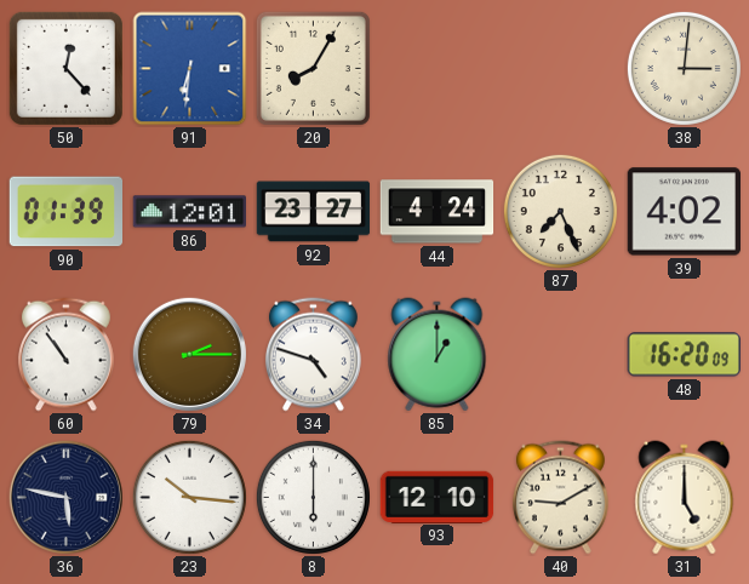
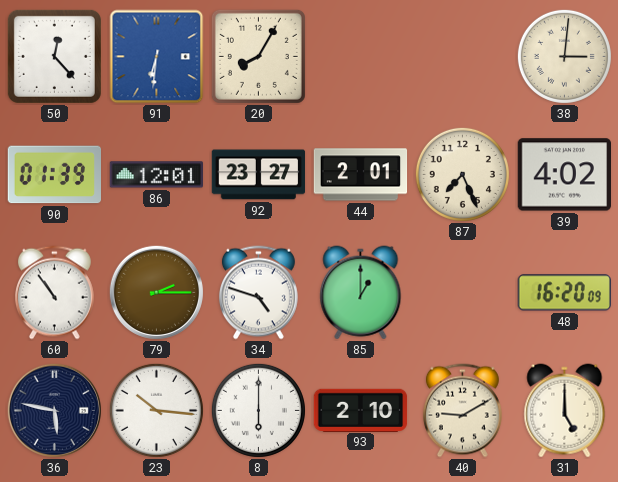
44: 4:24 -> 2:01 (361, 175)
93: 12:10 -> 2:10 (361, 410)
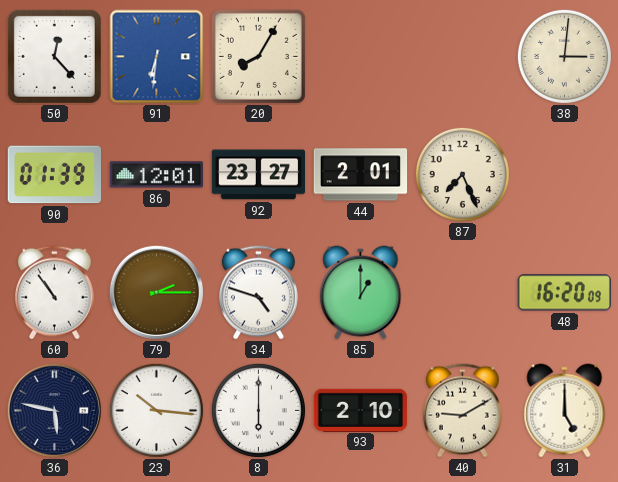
39: 4:02 -> none (564, 175)
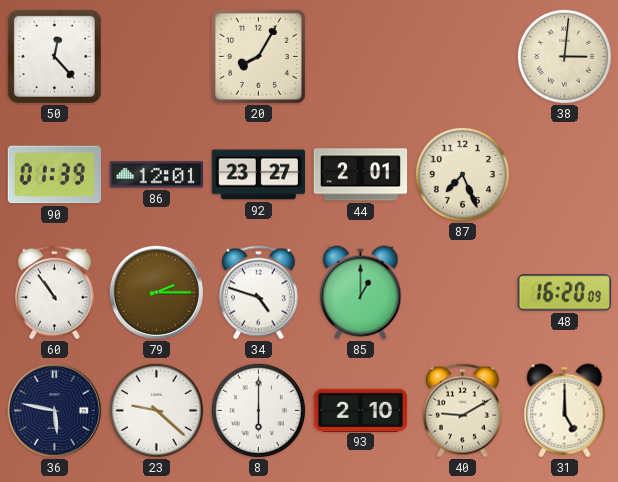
91: 6:31 -> none (157, 57)
23: 10:16 -> 9:22 (156, 410)
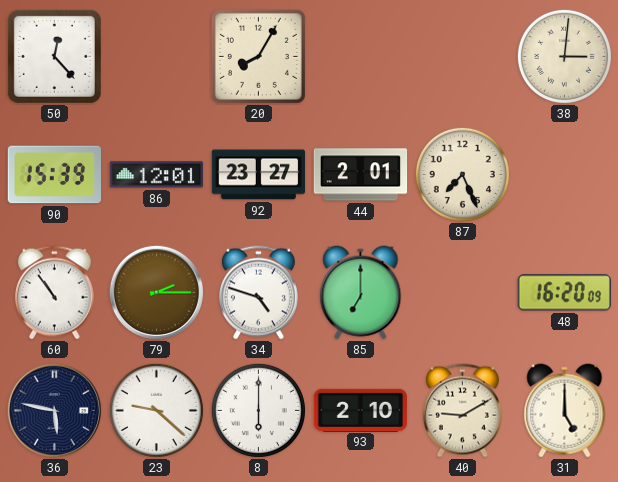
90: 01:39 -> 15:39 (55, 175)
85: 1:00 -> 7:00 (361, 293)
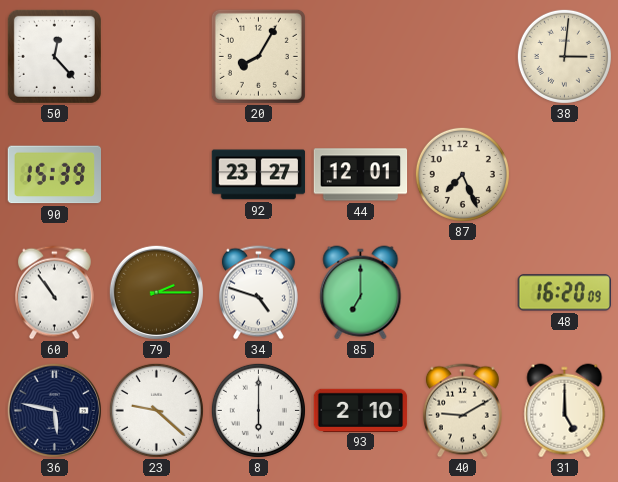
86: 12:01 -> none (157, 175)
44: 2:01 -> 12:01 (361, 175)
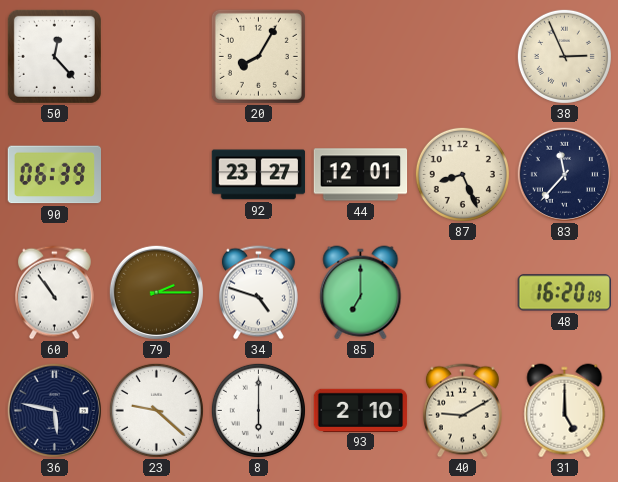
38: 3:01 -> 2:56 (564, 56)
90: 15:39 -> 06:39 (55, 175)
87: 7:26 -> 8:26 (462, 174)
83: none -> 11:37 (564, 174)
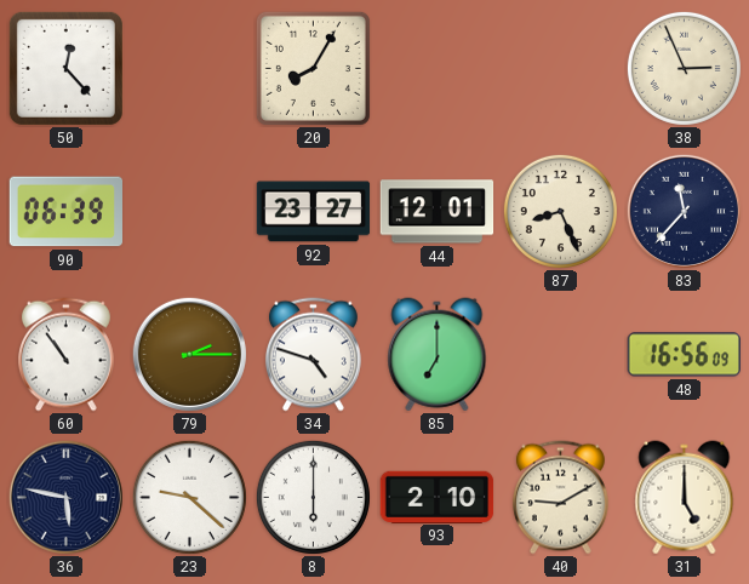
48: 16:20 -> 16:56 (684, 355)
